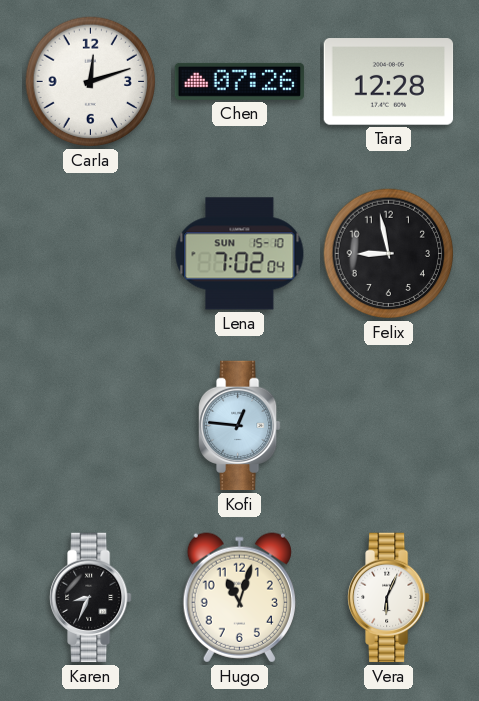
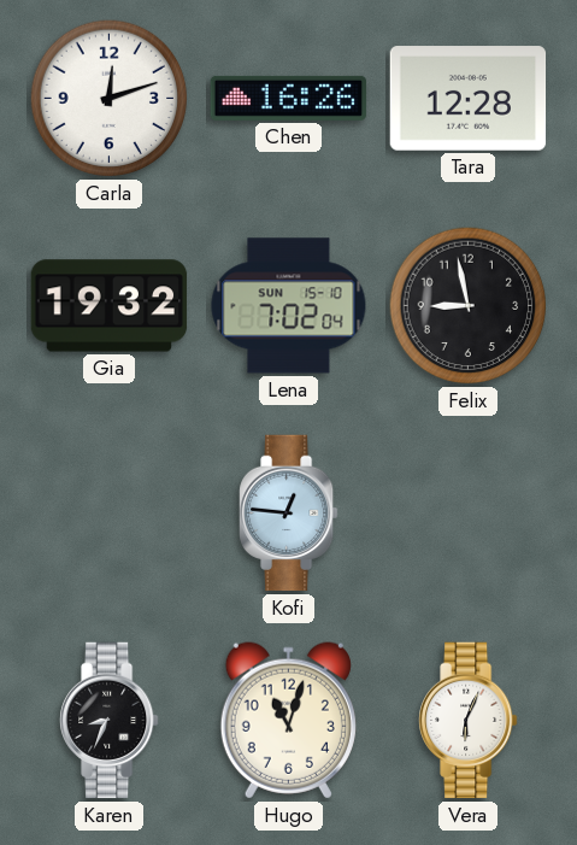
Chen: 07:26 -> 16:26 (289, 98)
Gia: none -> 19:32 (110, 306)
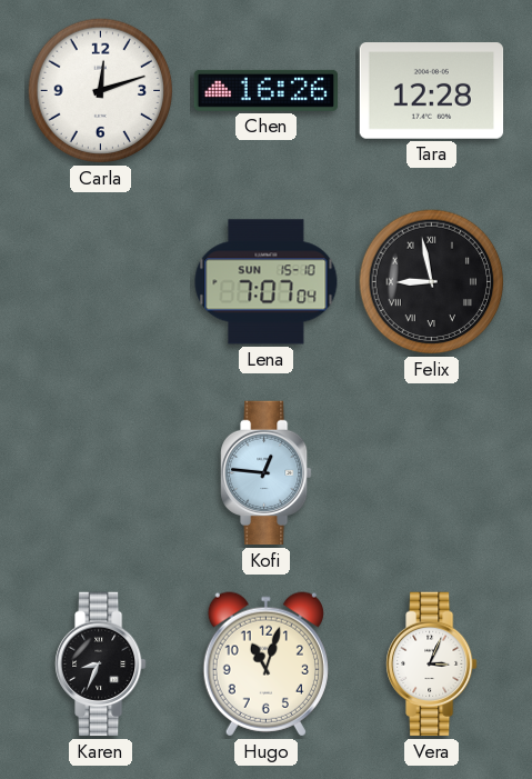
Gia: 19:32 -> none (110, 306)
Lena: 7:02 -> 7:07 (267, 282)
Felix numerals: Arabic -> Roman (432, 282)
Vera: 6:04 -> 3:04 (432, 665)
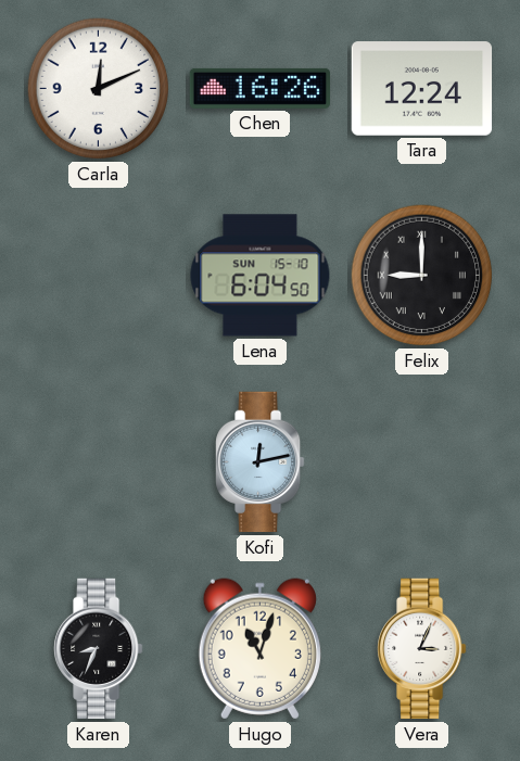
Carla: 12:12 -> 12:11 (99, 89)
Tara: 12:28 -> 12:24 (422, 89)
Lena: 7:07 -> 6:04 (261, 276)
Felix: 8:58 -> 9:00 (422, 276)
Kofi: 12:46 -> 12:13 (261, 462)
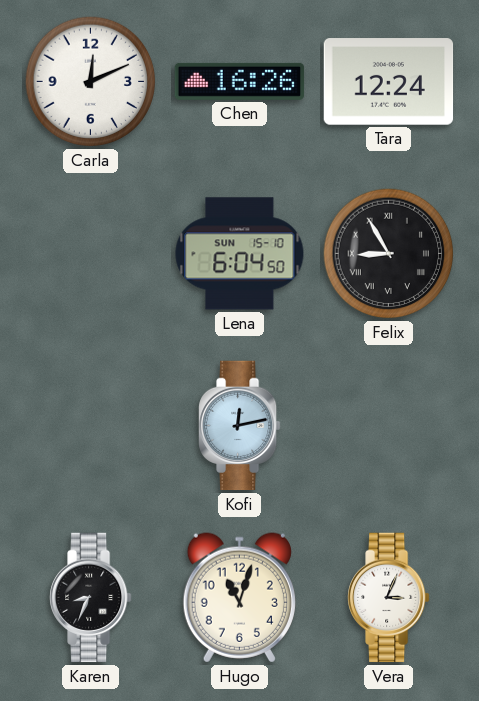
Felix: 9:00 -> 8:55 (389, 254)
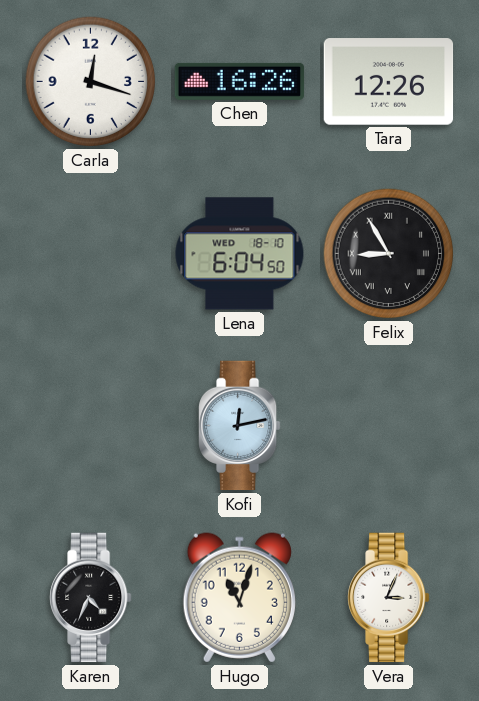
Carla: 12:11 -> 12:18 (91, 82)
Tara: 12:24 -> 12:26 (389, 82)
Lena date: SUN 15-10 -> WED 18-10 (240, 254)
Karen: 8:34 -> 4:34 (91, 598)
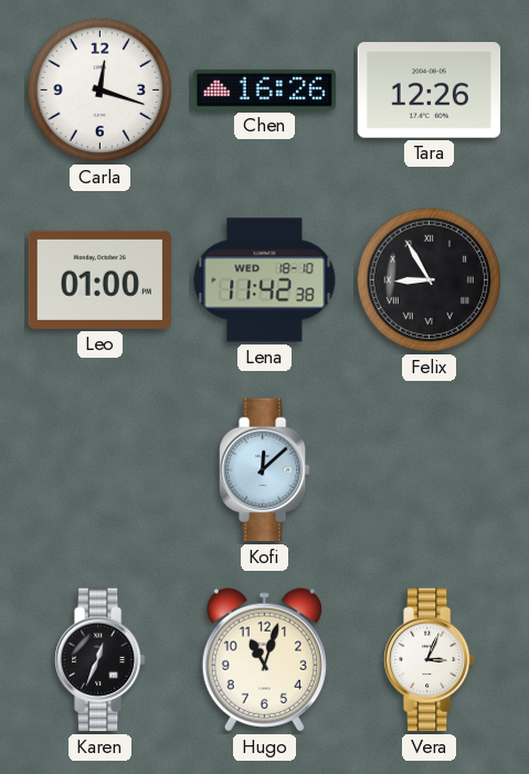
Leo: none -> 01:00 (99, 279)
Lena: 6:04 -> 11:42 (265, 280)
Kofi: 12:13 -> 12:08 (265, 470)
Karen: 4:34 -> 12:34 (100, 660)
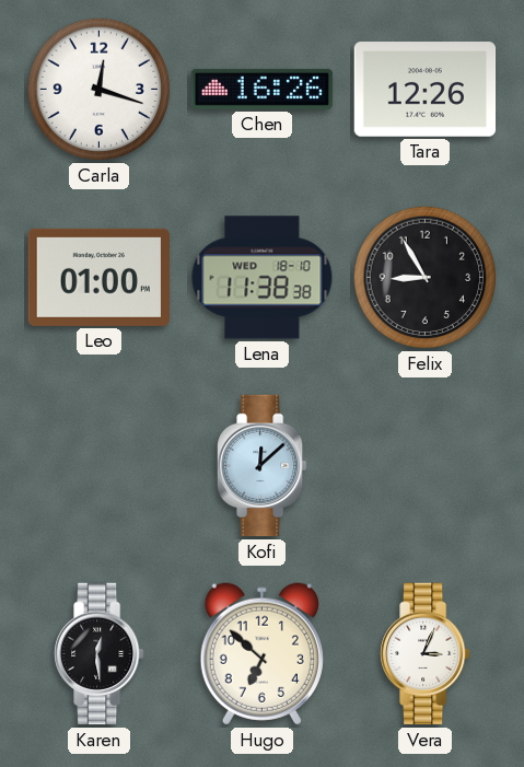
Lena: 11:42 -> 11:38 (263, 278)
Felix numerals: Roman -> Arabic (426, 278)
Karen: 12:34 -> 12:29 (100, 654)
Hugo: 11:03 -> 6:52 (261, 654)
